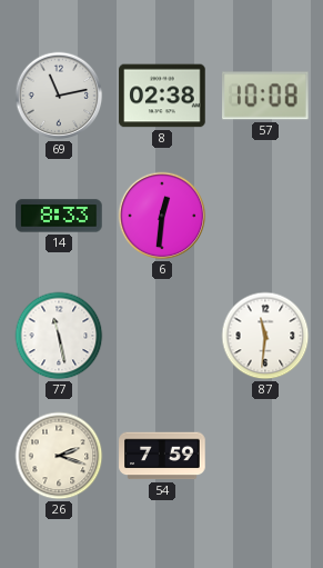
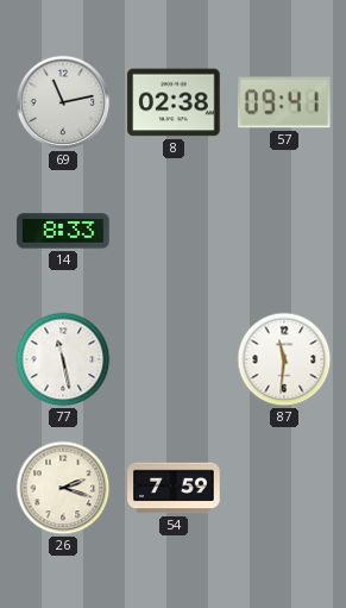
57: 10:08 -> 09:41 (285, 102)
6: 12:31 -> none (162, 216)
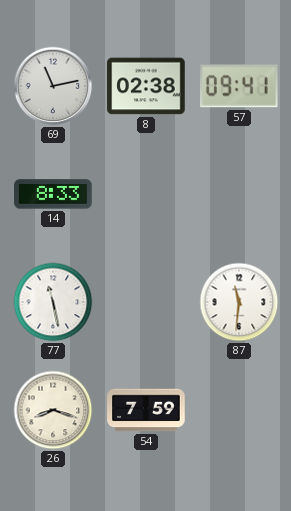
26: 2:18 -> 8:18 (53, 410)
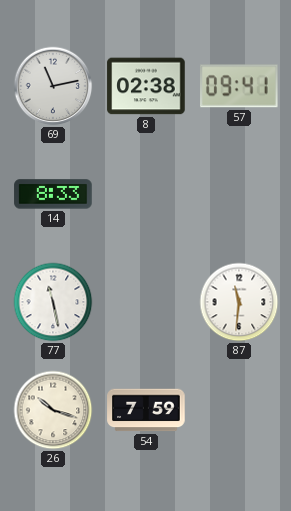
26: 8:18 -> 10:18 (53, 410)
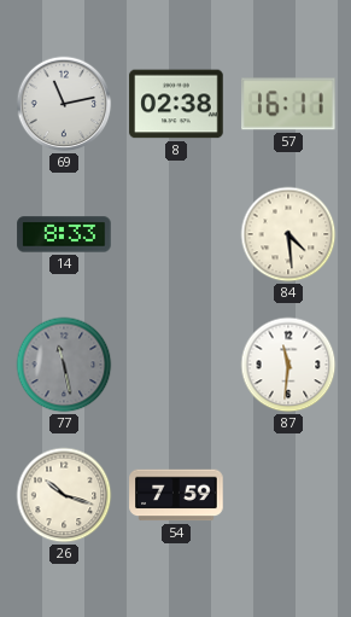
57: 09:41 -> 16:11 (289, 104)
84: none -> 4:29 (288, 234)
77 dial: white -> grey (64, 365)
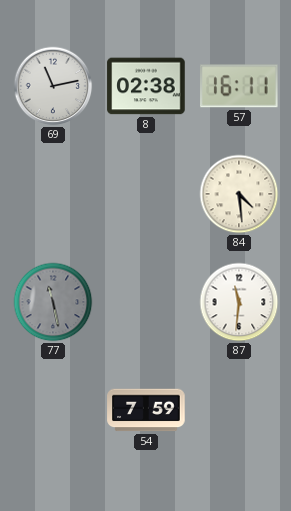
14: 8:33 -> none (64, 234)
26: 10:18 -> none (64, 495)
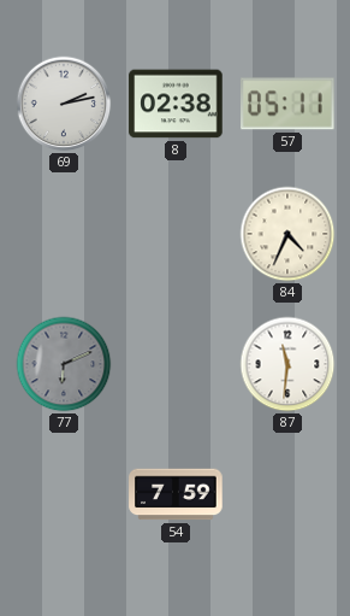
69: 11:13 -> 2:13 (64, 104)
57: 16:11 -> 05:11 (289, 104)
84: 4:29 -> 4:34 (287, 234)
77: 11:28 -> 6:11 (64, 364)
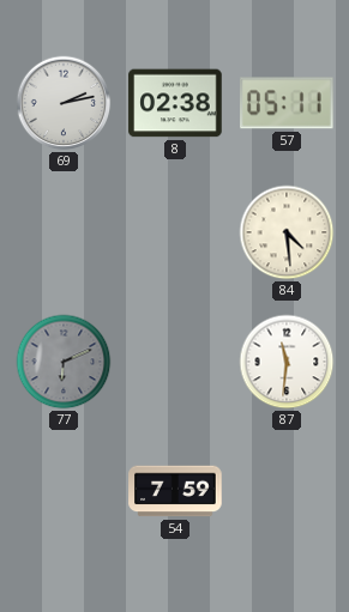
84: 4:34 -> 4:29 (287, 232)
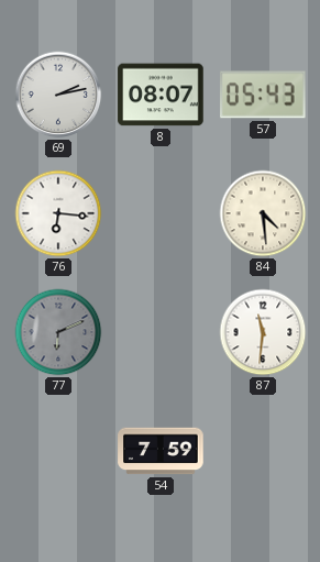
8: 02:38 -> 08:07 (161, 95)
57: 05:11 -> 05:43 (264, 95)
76: none -> 6:16 (58, 213)
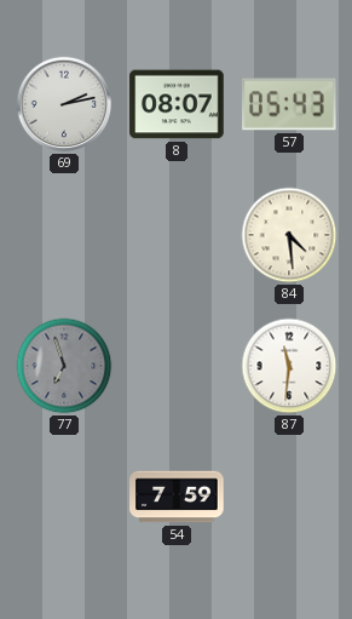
76: 6:16 -> none (58, 213)
77: 6:11 -> 6:57 (64, 366)
